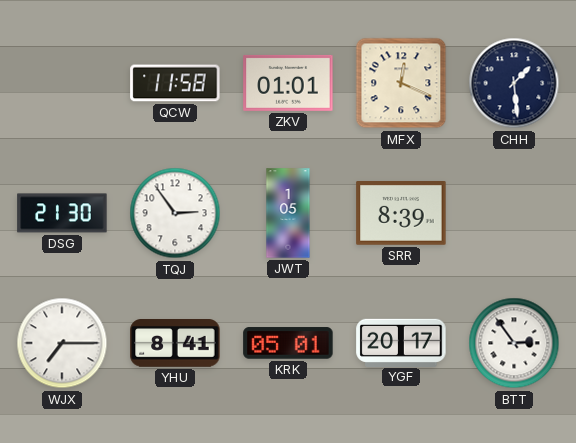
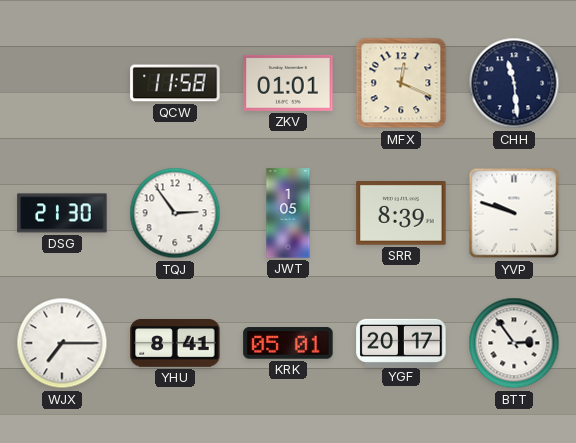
CHH: 1:29 -> 11:29 (514, 83)
YVP: none -> 9:48 (514, 213)
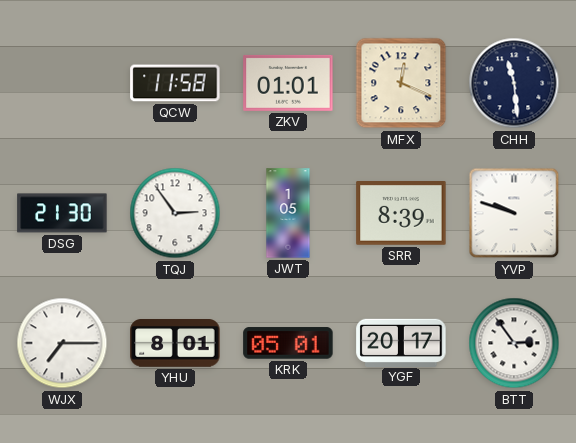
YHU: 8:41 -> 8:01 (175, 344)
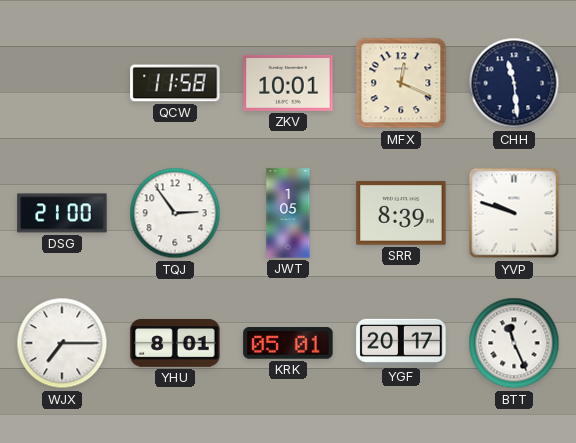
ZKV: 01:01 -> 10:01 (288, 83)
DSG: 21:30 -> 21:00 (62, 213)
BTT: 2:54 -> 11:26 (514, 343)
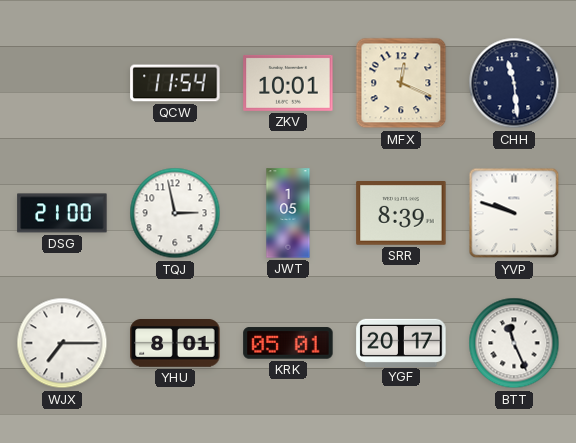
QCW: 11:58 -> 11:54 (175, 83)
TQJ: 2:54 -> 2:58 (175, 213)
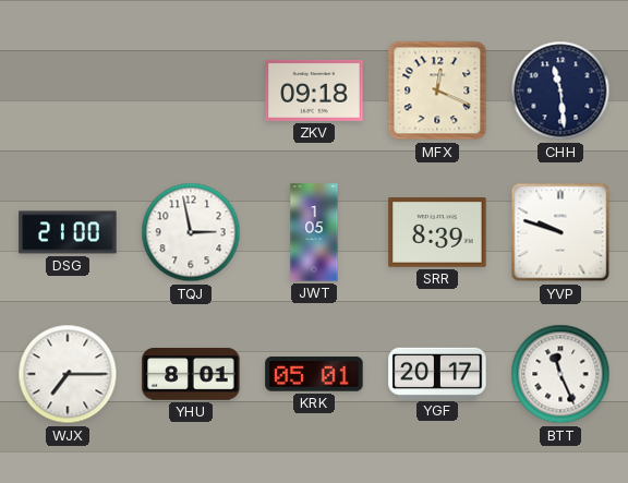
QCW: 11:54 -> none (175, 83)
ZKV: 10:01 -> 09:18 (314, 90)
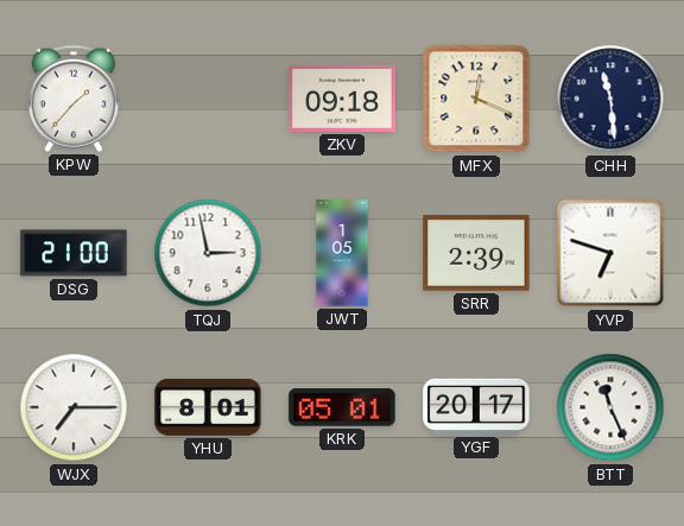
KPW: none -> 1:37 (74, 99)
SRR: 8:39 -> 2:39 (476, 254)
YVP: 9:48 -> 6:48 (610, 253)
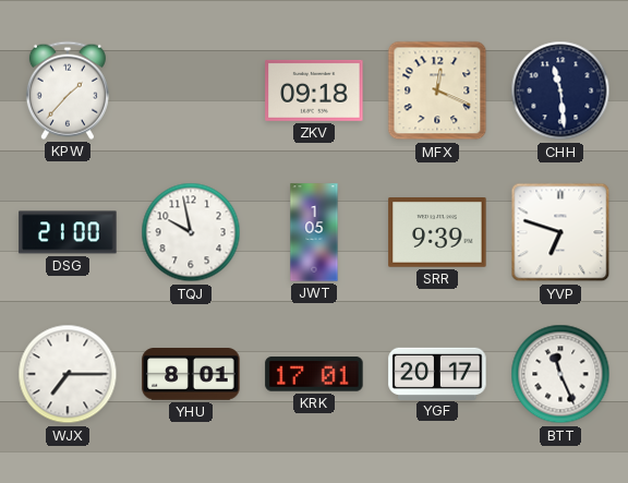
TQJ: 2:58 -> 9:58 (191, 232)
SRR: 2:39 -> 9:39 (437, 233)
KRK: 05:01 -> 17:01 (314, 374)
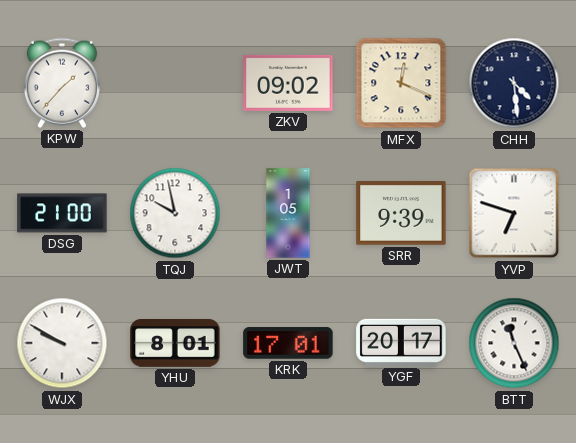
ZKV: 09:18 -> 09:02 (288, 83)
CHH: 11:29 -> 4:29 (514, 83)
WJX: 7:15 -> 9:50 (62, 343)
